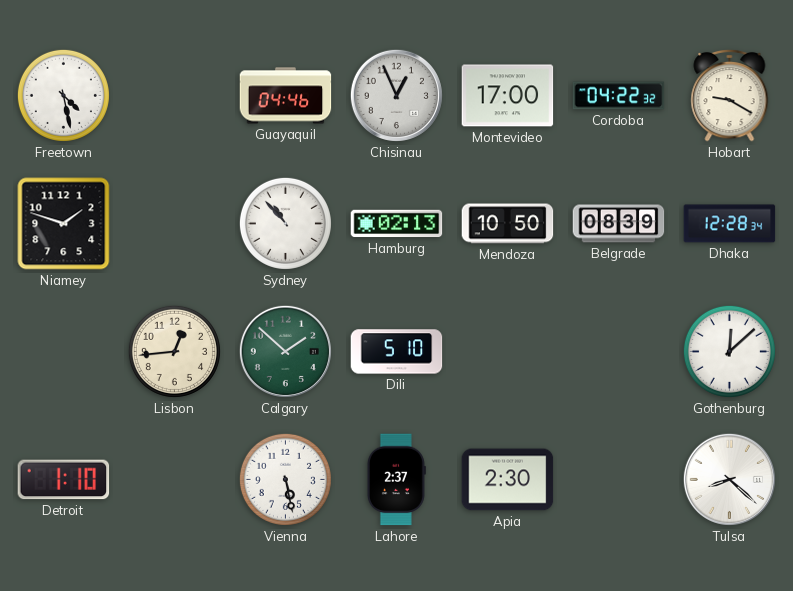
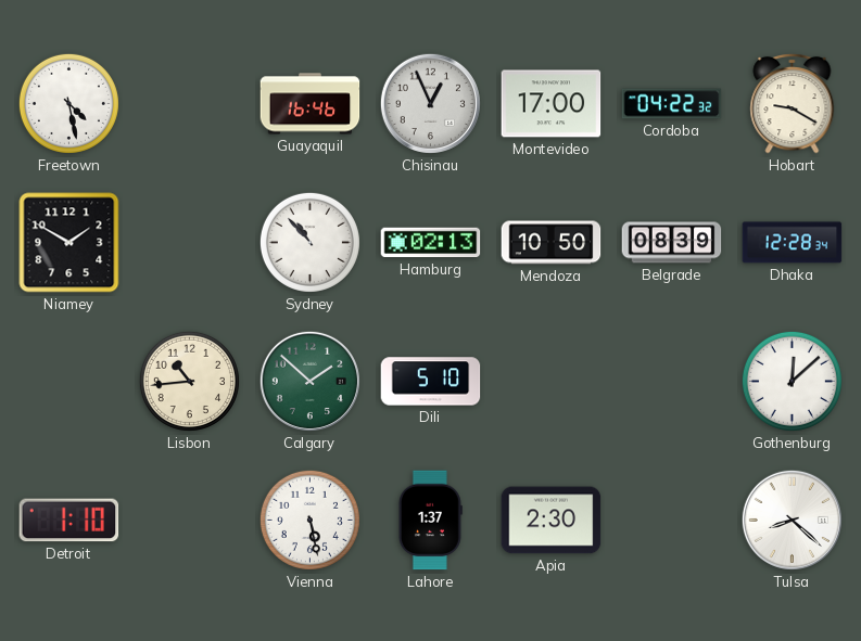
Guayaquil: 04:46 -> 16:46 (311, 104)
Niamey: 1:48 -> 1:50 (69, 243)
Lisbon: 12:44 -> 10:44 (189, 381)
Lahore: 2:37 -> 1:37 (430, 521)
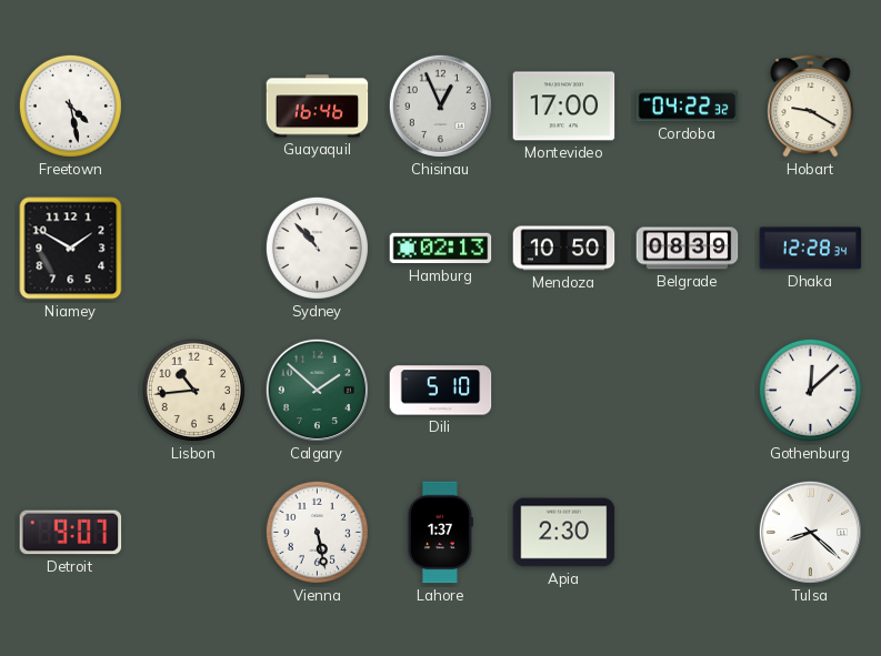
Detroit: 1:10 -> 9:07 (71, 533)
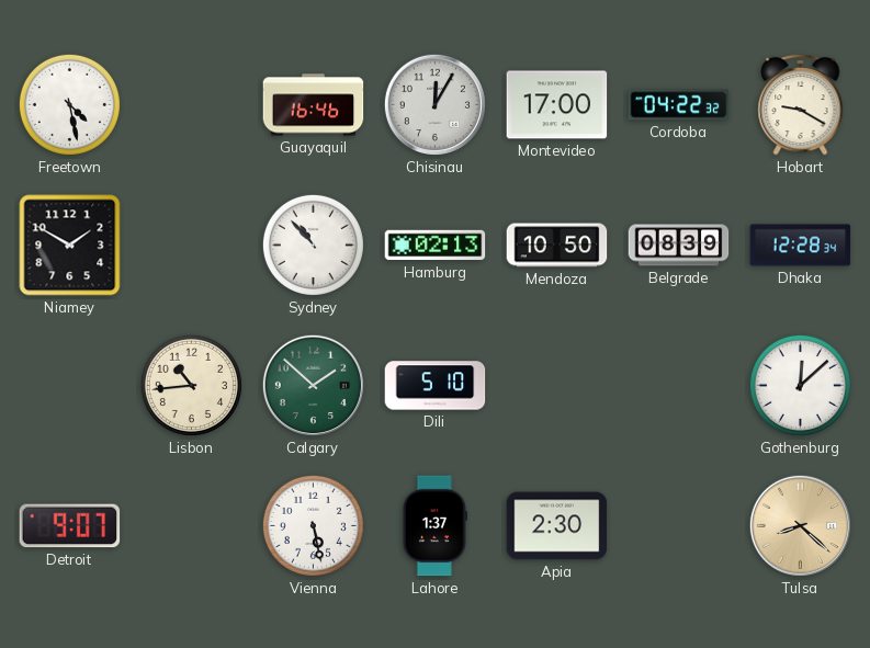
Chisinau: 12:56 -> 12:05 (434, 104)
Tulsa dial: white -> champagne (800, 525)
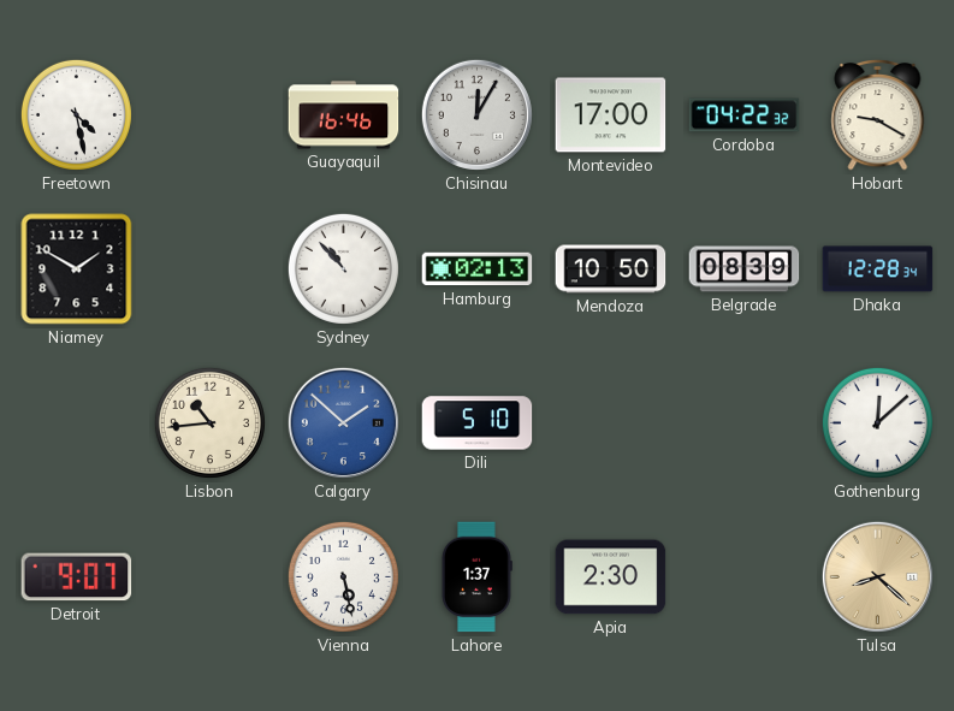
Calgary dial: green -> blue (343, 422)
